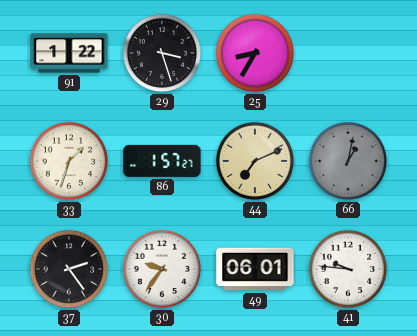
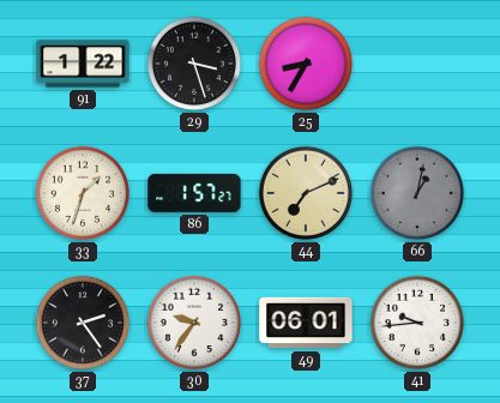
41: 9:46 -> 9:44 (417, 323)
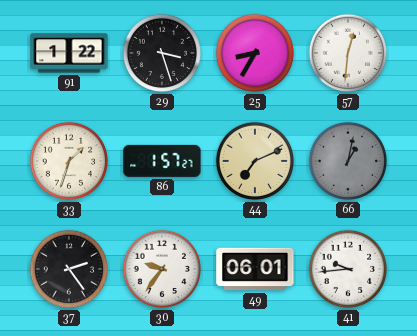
57: none -> 12:31 (348, 53)
